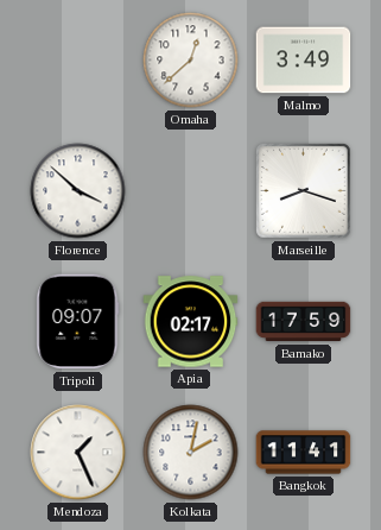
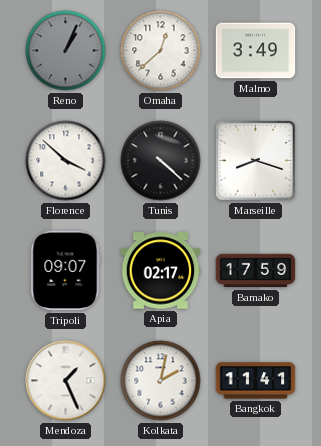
Reno: none -> 1:04 (66, 51)
Tunis: none -> 4:22 (161, 161)
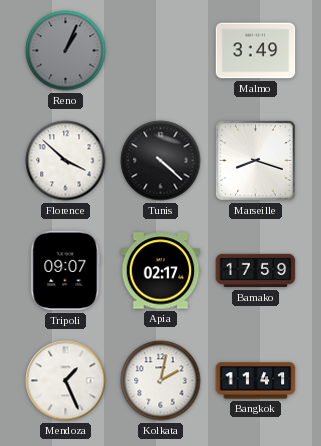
Omaha: 12:38 -> none (161, 51)
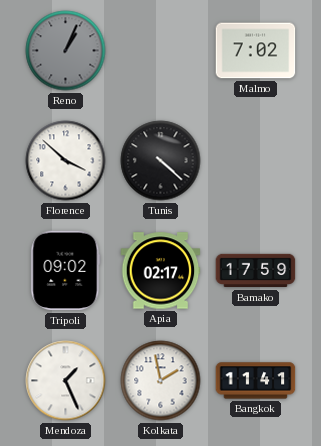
Malmo: 3:49 -> 7:02 (256, 51)
Marseille: 8:18 -> none (256, 161)
Tripoli: 09:07 -> 09:02 (66, 271)
Kolkata: 2:02 -> 1:58 (161, 381)
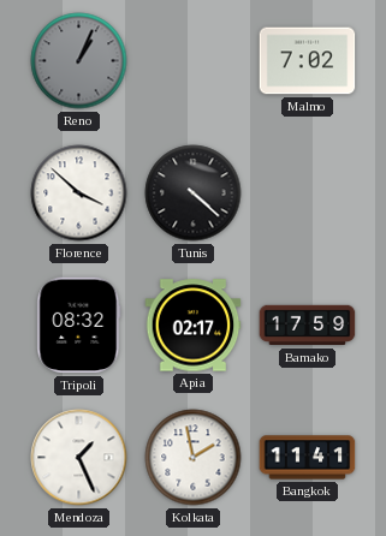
Tripoli: 09:02 -> 08:32 (79, 326)
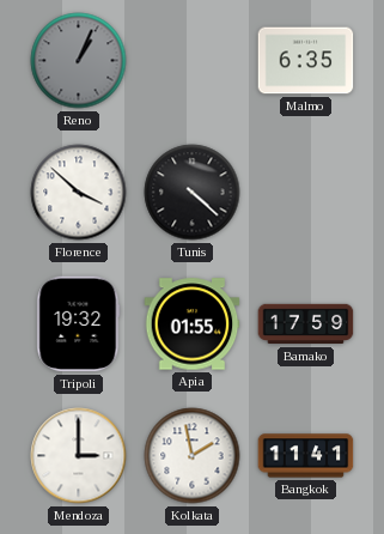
Malmo: 7:02 -> 6:35 (306, 61)
Tripoli: 08:32 -> 19:32 (79, 324)
Apia: 02:17 -> 01:55 (193, 324)
Mendoza: 1:26 -> 3:00 (79, 456)
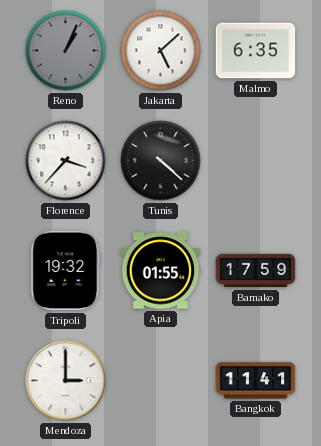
Jakarta: none -> 5:08 (161, 51)
Florence: 3:52 -> 3:37 (66, 161)
Kolkata: 1:58 -> none (193, 456)
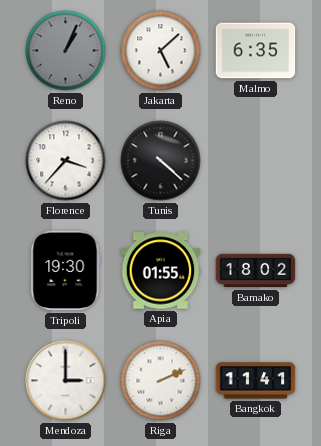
Tripoli: 19:32 -> 19:30 (66, 271)
Bamako: 17:59 -> 18:02 (256, 271)
Riga: none -> 2:11 (161, 381)
